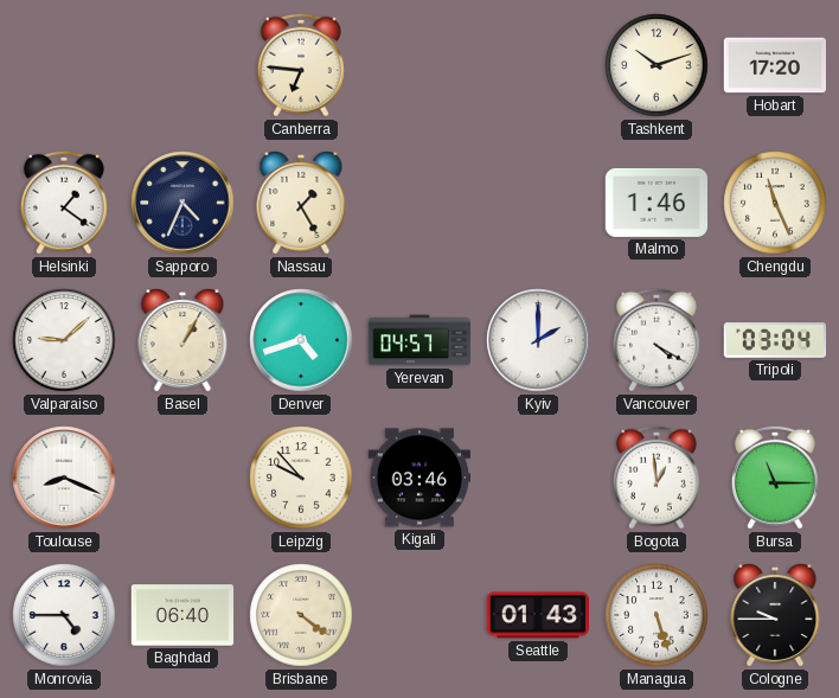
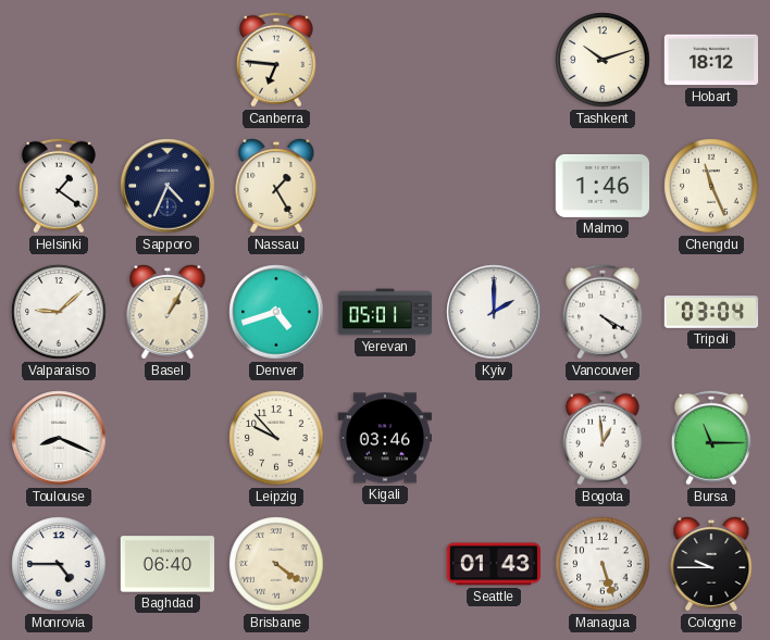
Hobart: 17:20 -> 18:12 (711, 60)
Yerevan: 04:57 -> 05:01 (385, 312)
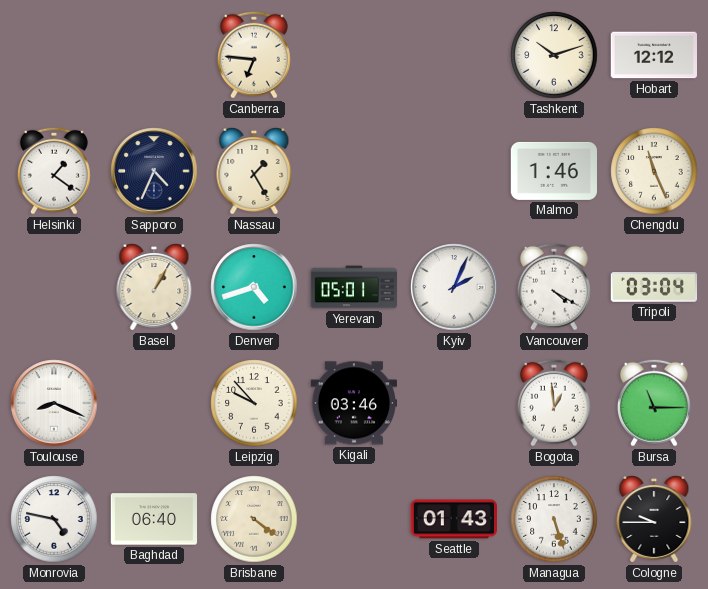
Hobart: 18:12 -> 12:12 (654, 55)
Valparaiso: 9:08 -> none (59, 312)
Kyiv: 2:00 -> 2:04 (454, 287)
Monrovia: 4:45 -> 4:47 (54, 519)
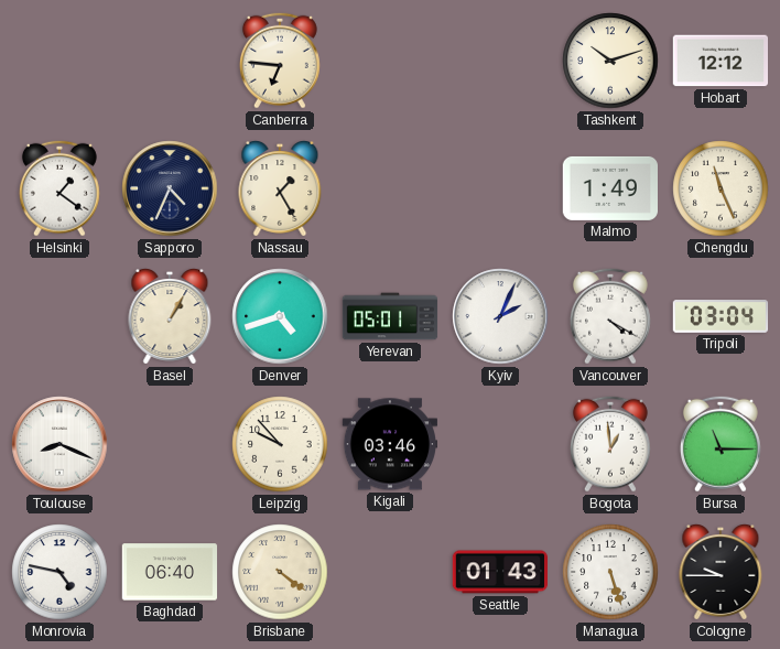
Malmo: 1:46 -> 1:49 (610, 188)
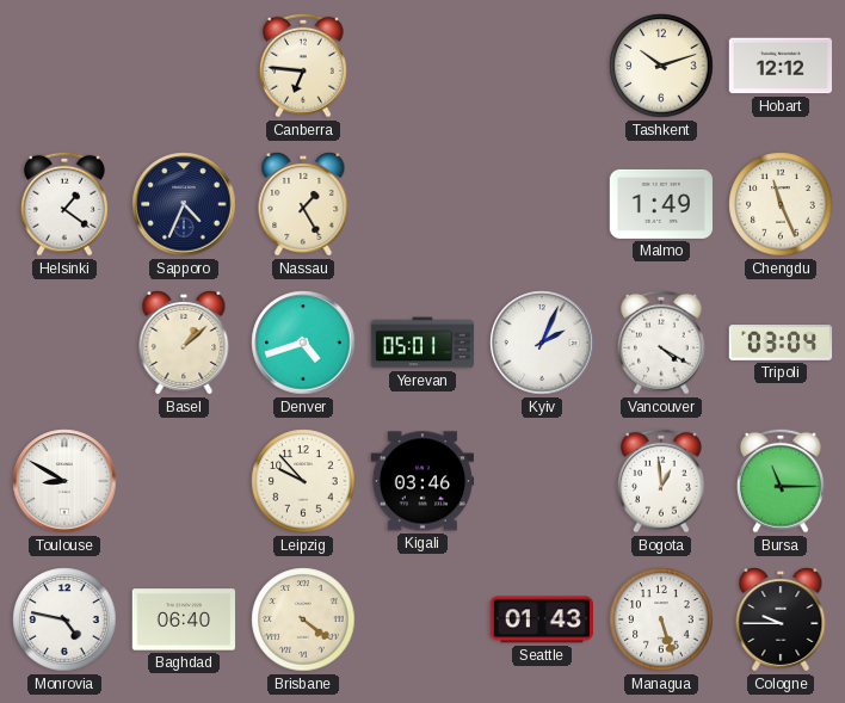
Basel: 1:05 -> 1:08 (184, 344)
Toulouse: 8:19 -> 8:50 (64, 481)
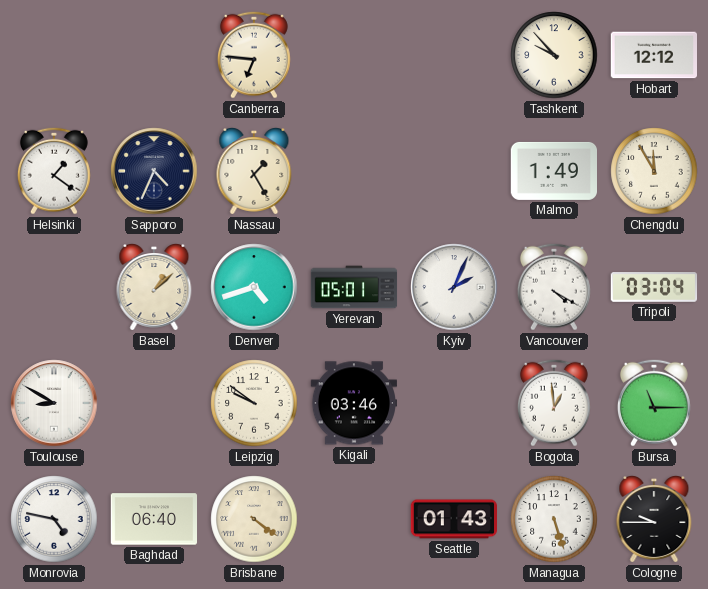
Tashkent: 10:12 -> 9:53 (554, 55)
Chengdu: 11:26 -> 11:55 (654, 171)
Leipzig: 9:53 -> 9:51 (254, 403)
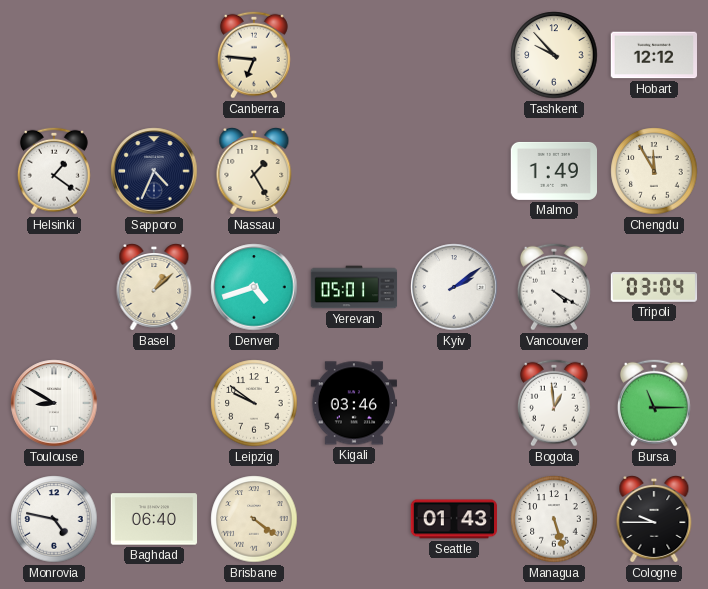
Kyiv: 2:04 -> 2:09 (454, 287)
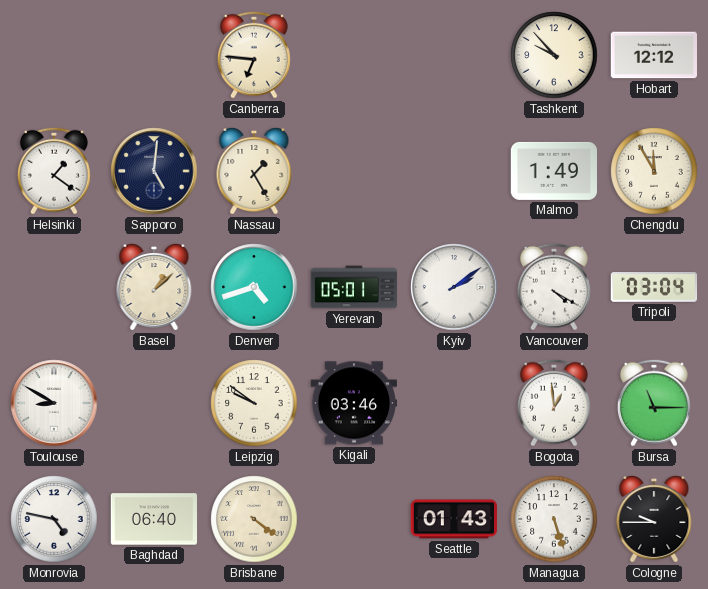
Sapporo: 4:34 -> 5:01 (154, 171)
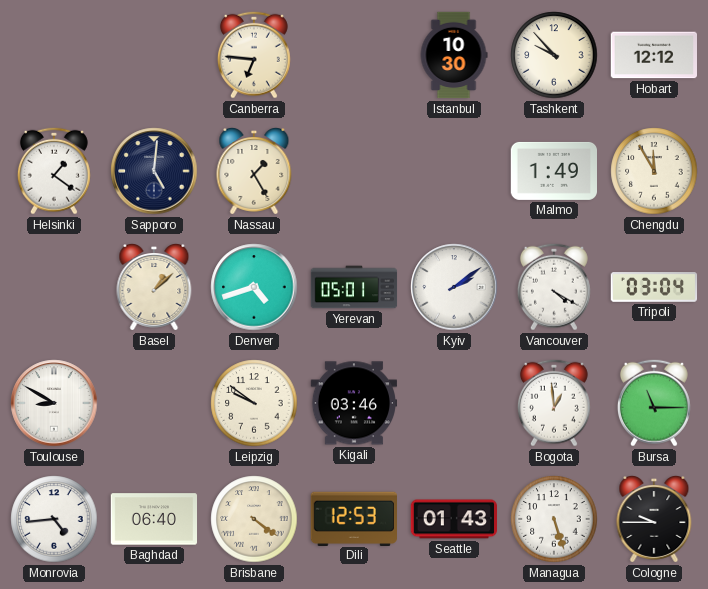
Istanbul: none -> 10:30 (454, 55)
Monrovia: 4:47 -> 4:44 (54, 519)
Dili: none -> 12:53 (353, 518)
